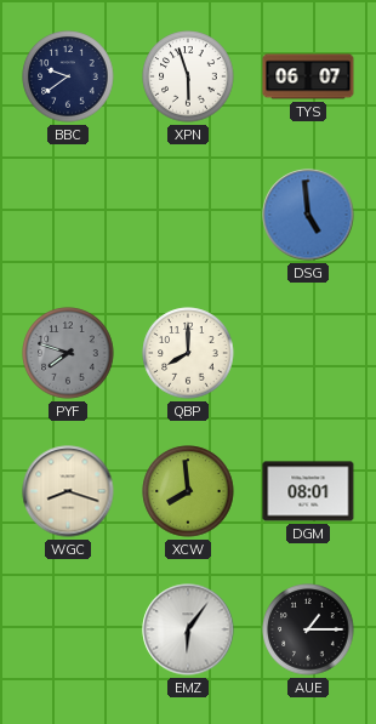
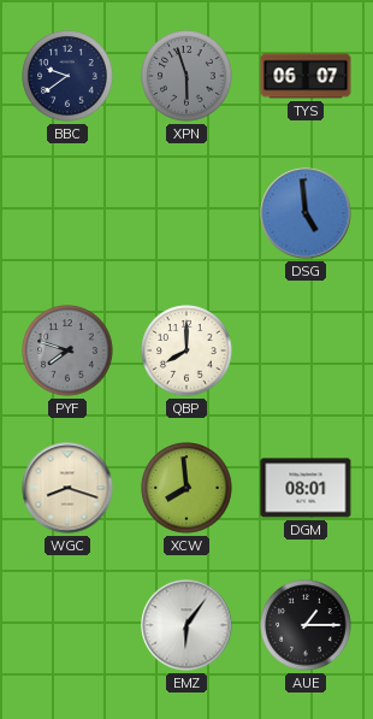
XPN dial: white -> grey (186, 76)
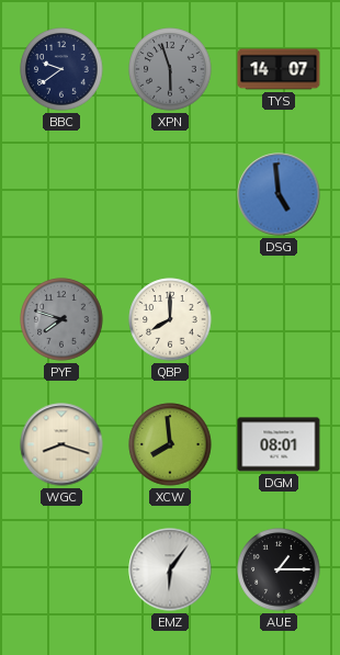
TYS: 06:07 -> 14:07 (279, 69)
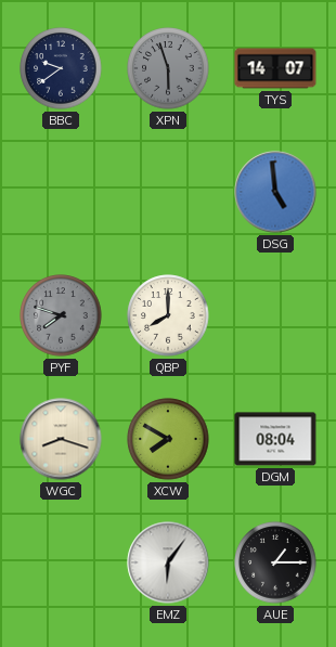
XCW: 7:59 -> 7:50 (168, 439)
DGM: 08:01 -> 08:04 (275, 439)
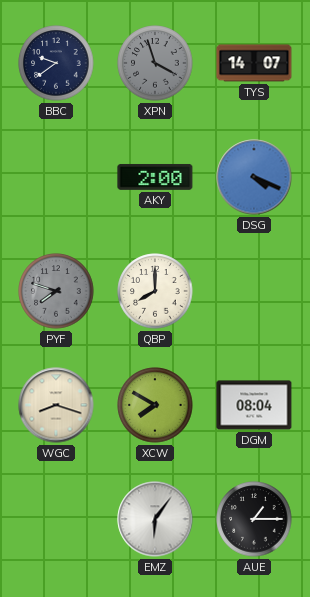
XPN: 5:57 -> 3:57 (155, 63)
AKY: none -> 2:00 (155, 177)
DSG: 4:59 -> 4:19 (254, 177)
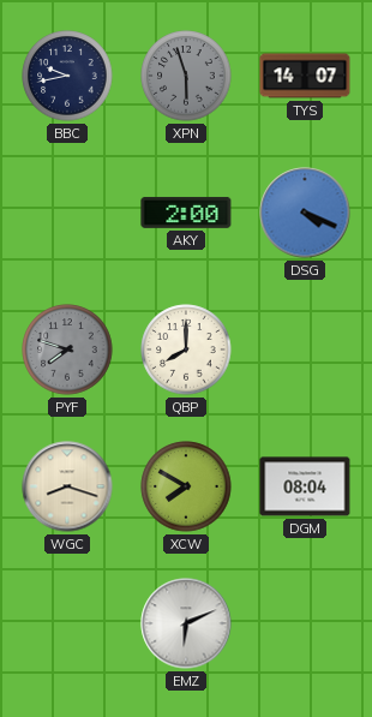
BBC: 9:39 -> 9:43 (67, 76)
XPN: 3:57 -> 5:57 (186, 76)
EMZ: 6:06 -> 6:11 (186, 623)
AUE: 1:15 -> none (254, 519)
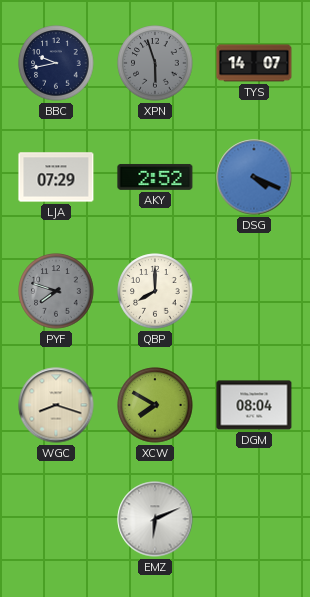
LJA: none -> 07:29 (56, 177)
AKY: 2:00 -> 2:52 (155, 177)
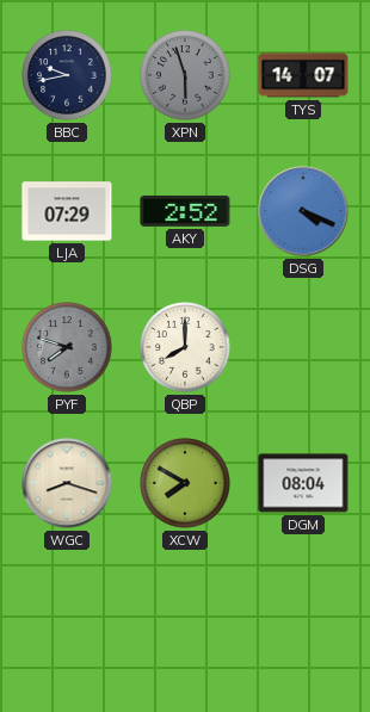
EMZ: 6:11 -> none (155, 519)
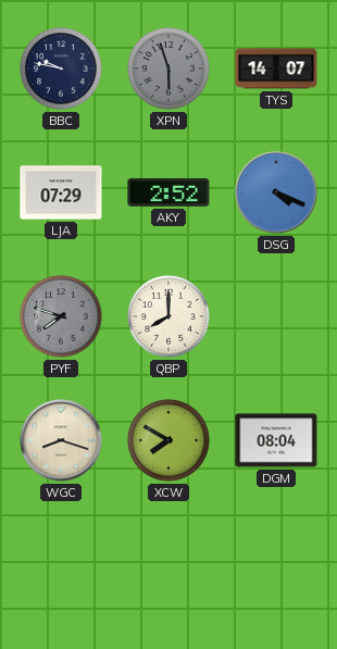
BBC: 9:43 -> 9:47 (61, 68)
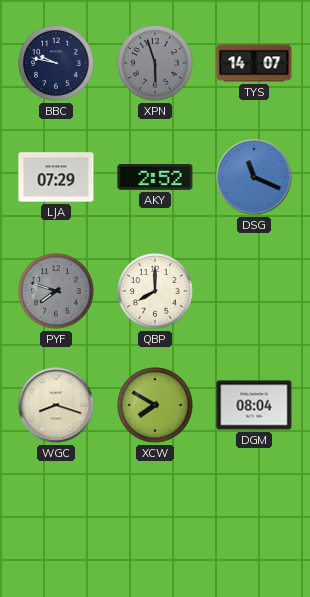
DSG: 4:19 -> 11:19 (254, 177)
